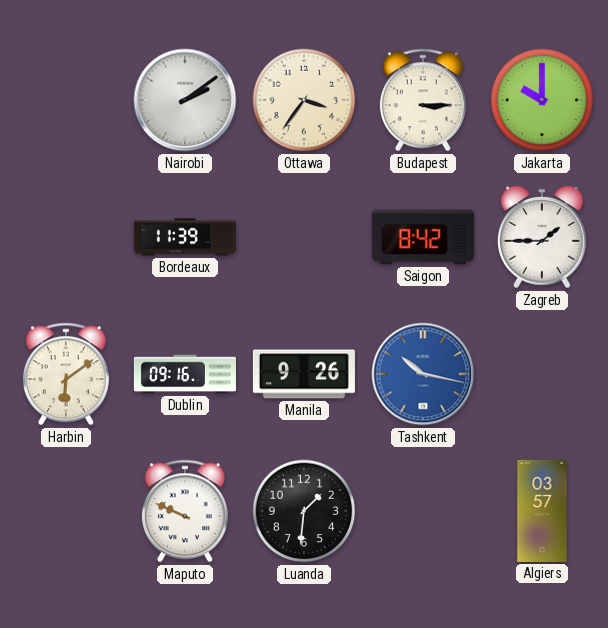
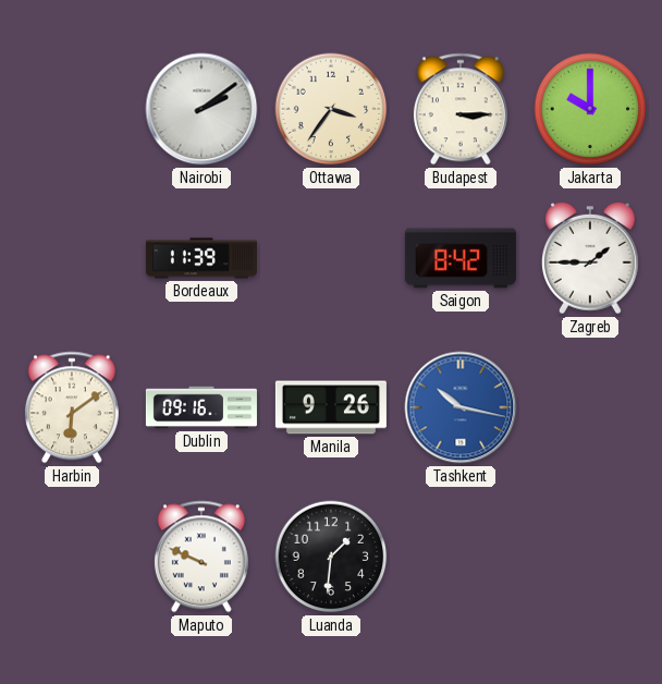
Algiers: 03:57 -> none (542, 511)
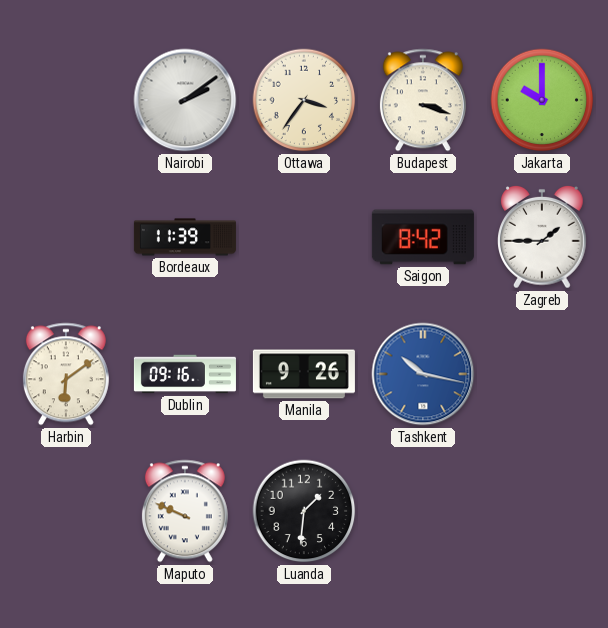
Budapest: 3:15 -> 3:18 (423, 100)
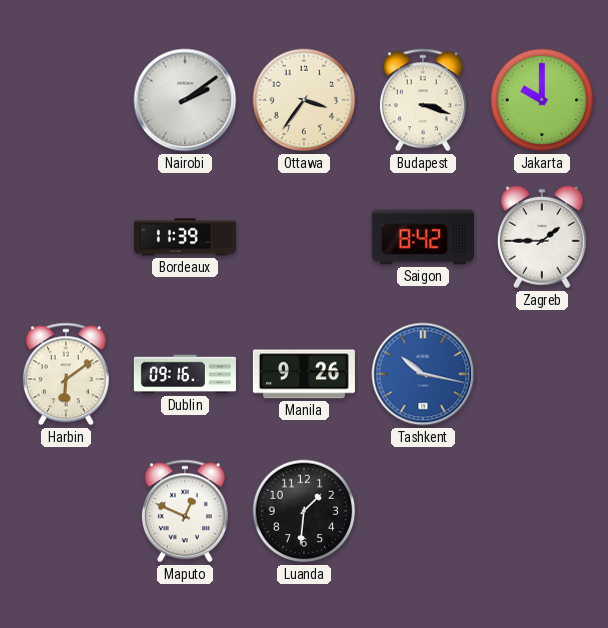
Maputo: 9:49 -> 12:49 (185, 511)
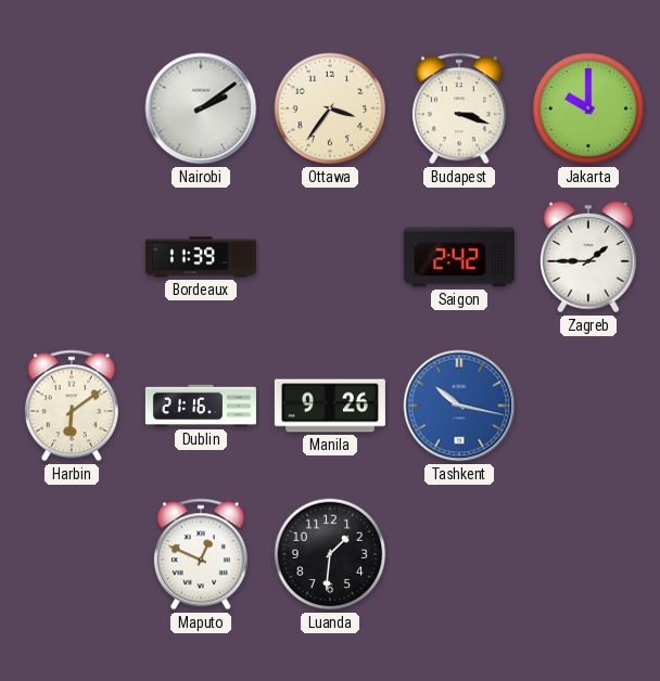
Saigon: 8:42 -> 2:42 (459, 257)
Dublin: 09:16 -> 21:16 (201, 406)
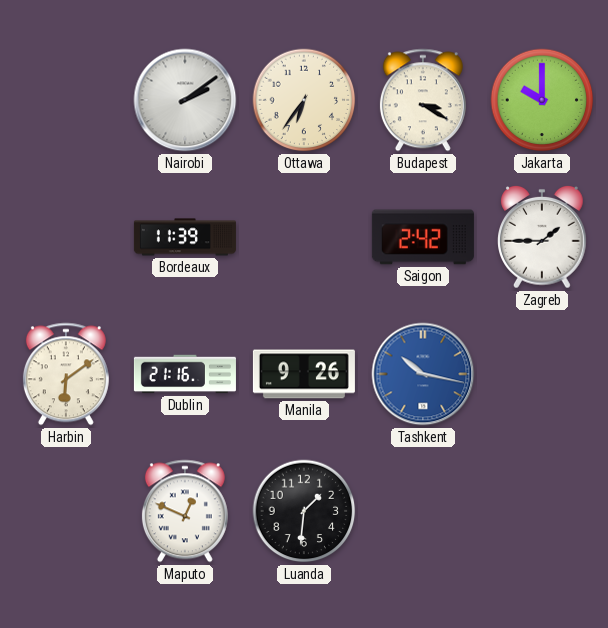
Ottawa: 3:36 -> 6:36 (304, 100)
Budapest: 3:18 -> 3:20 (423, 100)
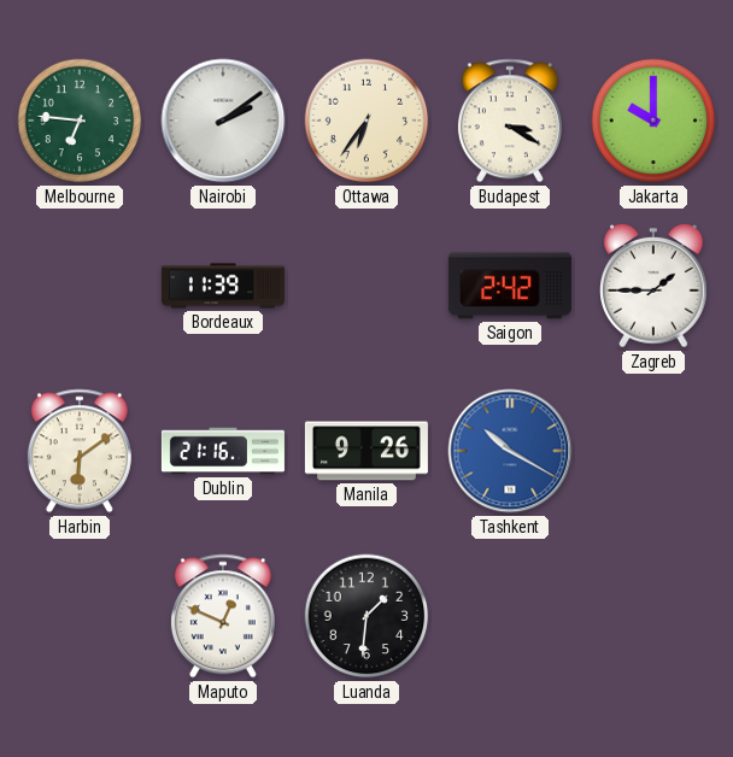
Melbourne: none -> 6:46 (80, 121)
Tashkent: 10:17 -> 10:20 (510, 451)
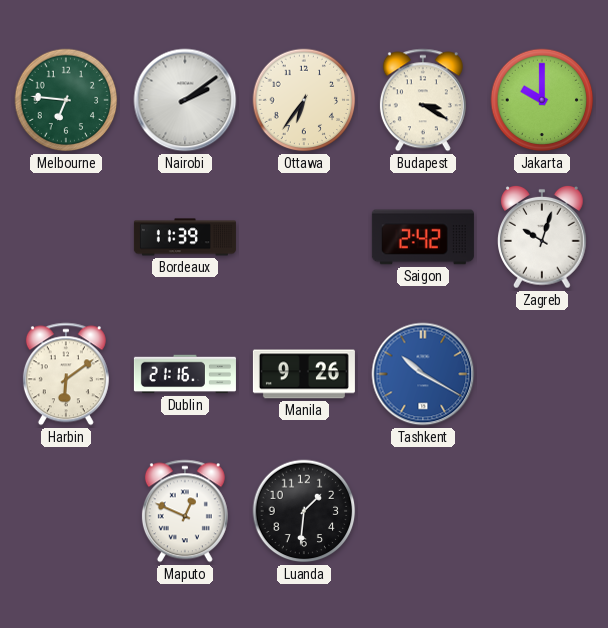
Zagreb: 1:45 -> 10:03 (543, 237)
